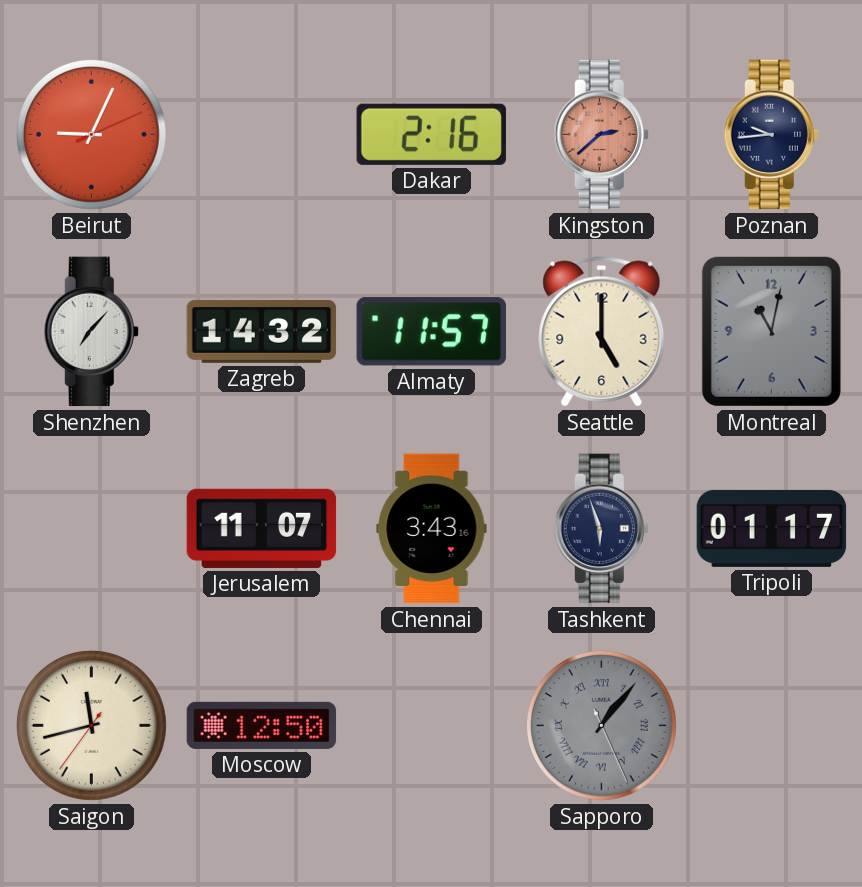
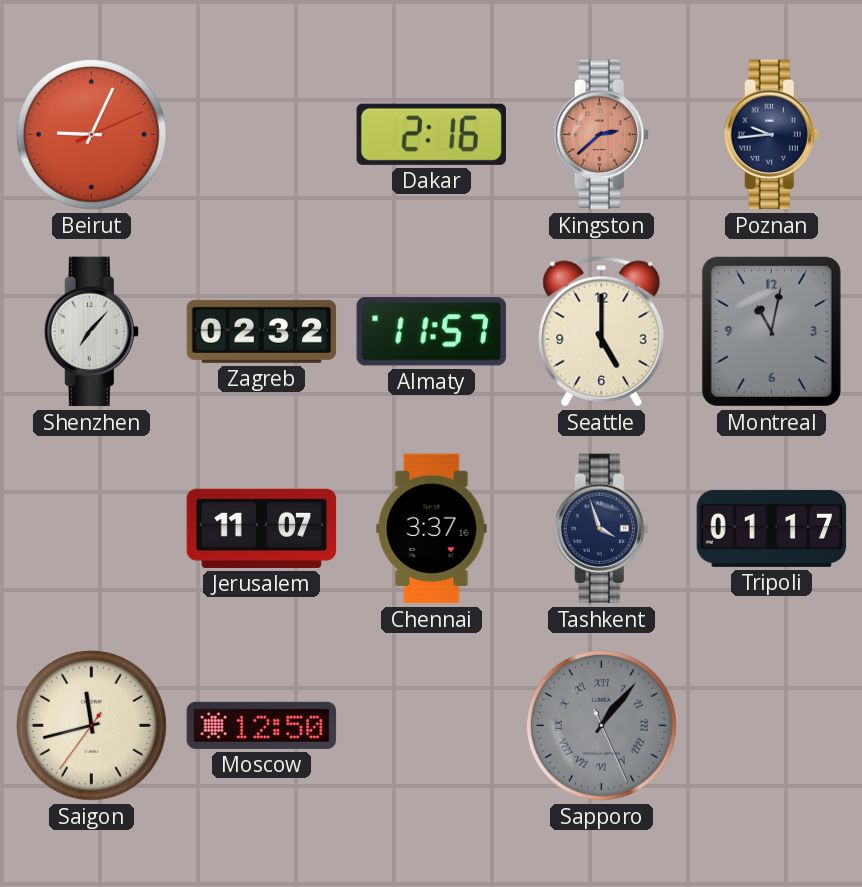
Zagreb: 14:32 -> 02:32 (262, 331)
Chennai: 3:43 -> 3:37 (432, 529)
Tashkent: 5:57 -> 3:57 (601, 529)
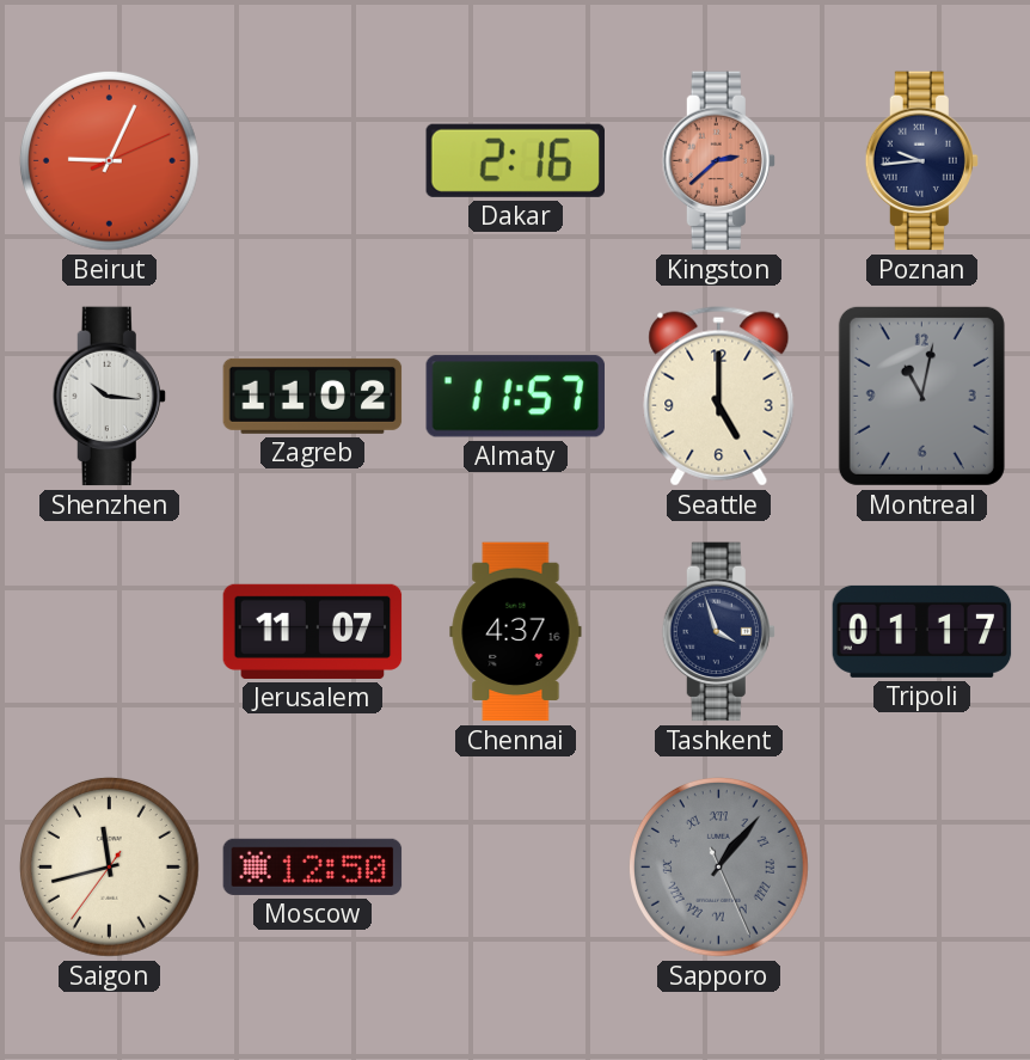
Shenzhen: 7:07 -> 10:16 (109, 397)
Zagreb: 02:32 -> 11:02 (313, 396)
Chennai: 3:37 -> 4:37 (516, 632)
